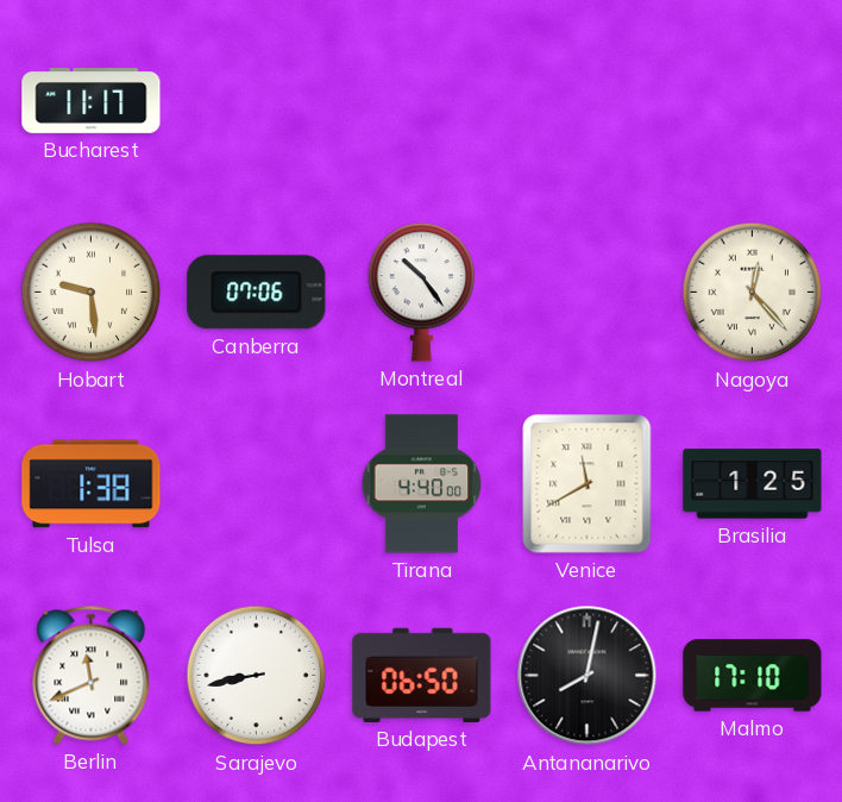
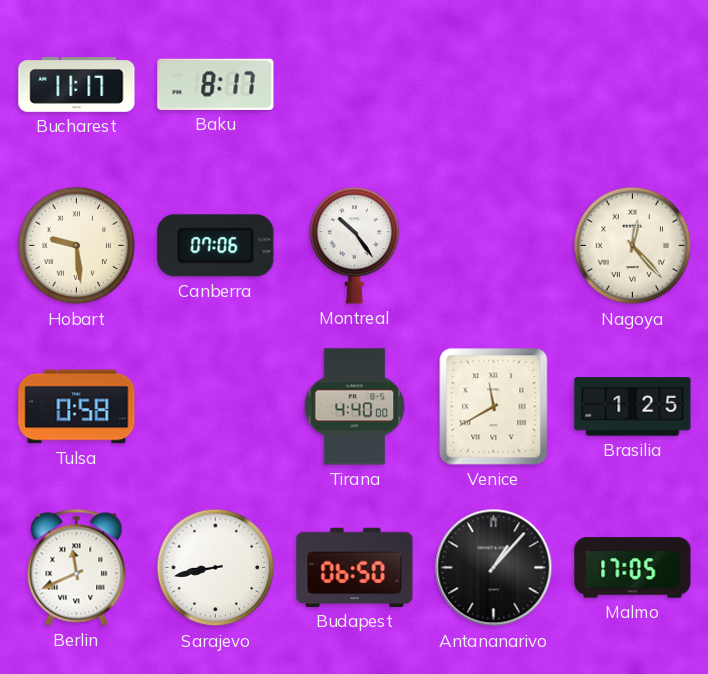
Baku: none -> 8:17 (216, 84)
Tulsa: 1:38 -> 0:58 (77, 407)
Antananarivo: 8:02 -> 1:07 (494, 568)
Malmo: 17:10 -> 17:05 (633, 568)
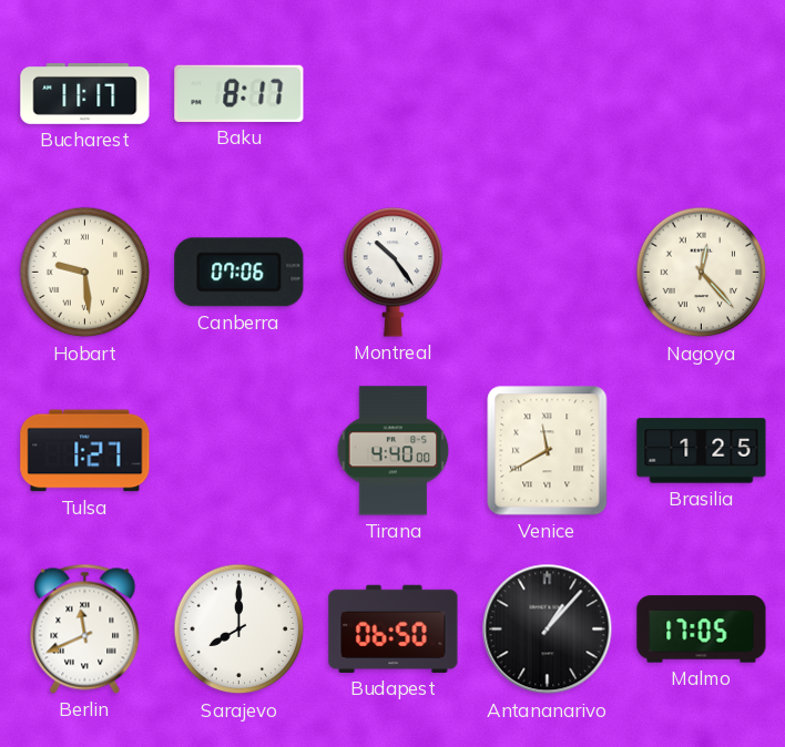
Tulsa: 0:58 -> 1:27 (85, 451)
Sarajevo: 8:43 -> 8:00 (239, 630)
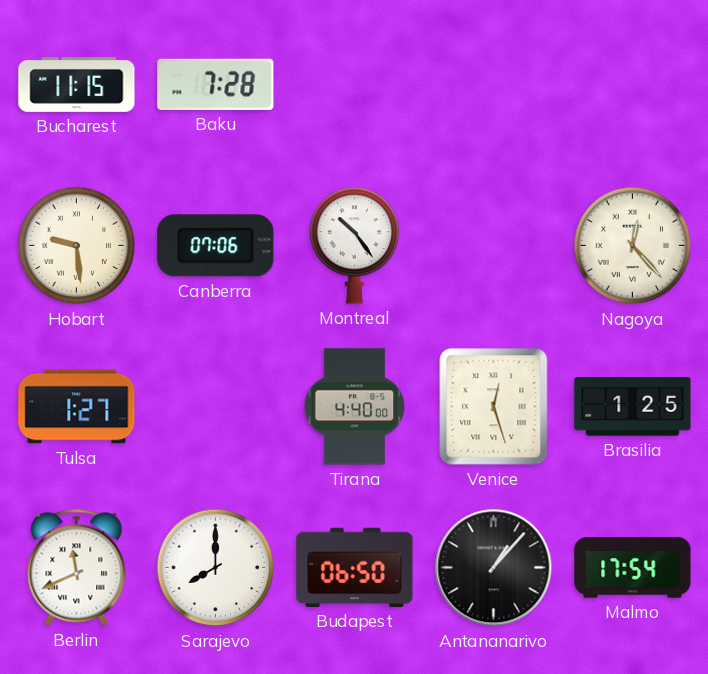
Bucharest: 11:17 -> 11:15 (77, 85)
Baku: 8:17 -> 7:28 (216, 84)
Venice: 11:40 -> 12:27 (494, 407)
Malmo: 17:05 -> 17:54 (633, 568)
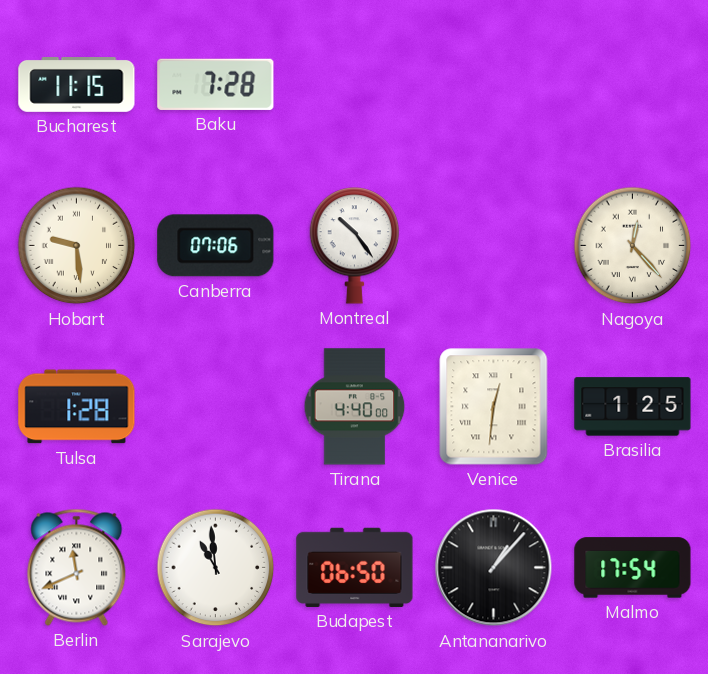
Tulsa: 1:27 -> 1:28 (77, 407)
Venice: 12:27 -> 12:31 (494, 407)
Sarajevo: 8:00 -> 10:59 (216, 568)
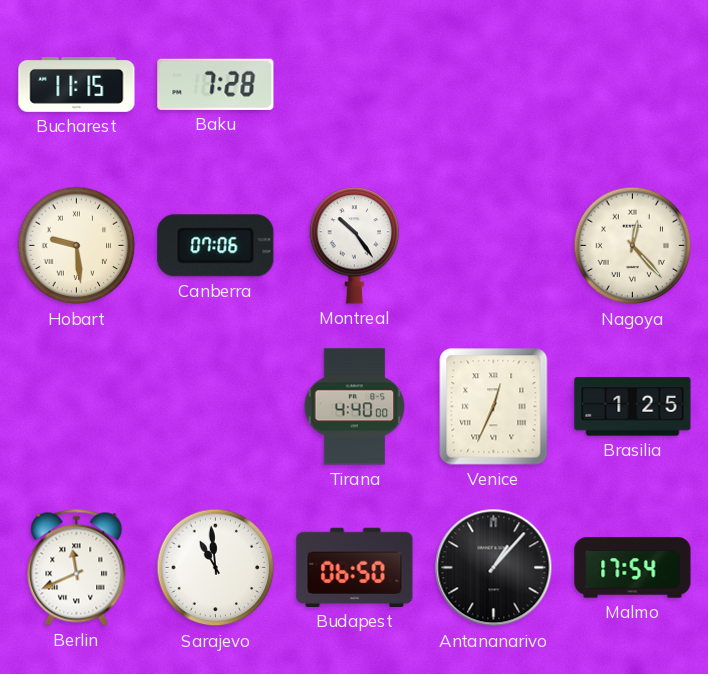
Tulsa: 1:28 -> none (77, 407)
Venice: 12:31 -> 12:34 (494, 407)
